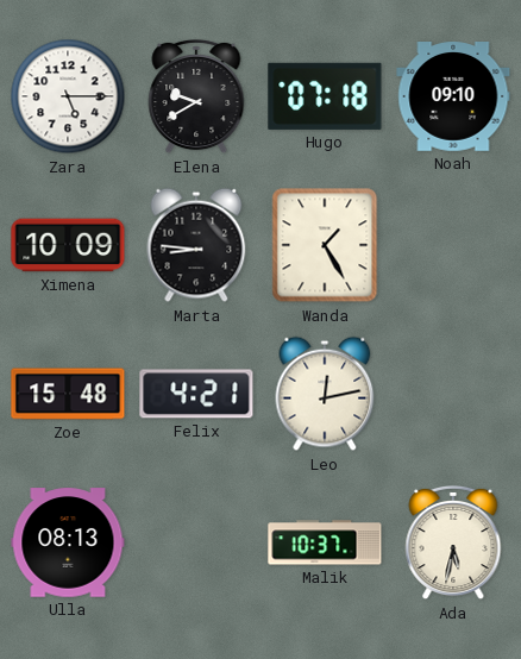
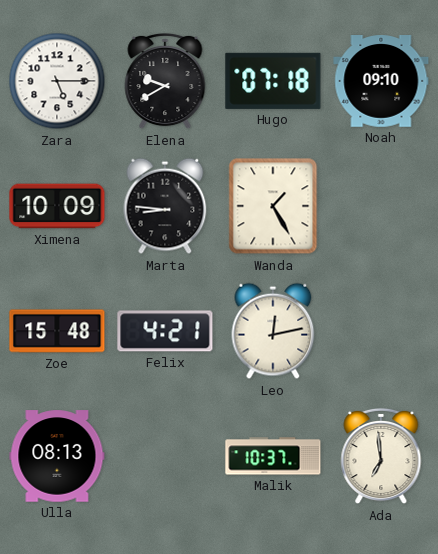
Ada: 5:32 -> 6:59 (381, 456)
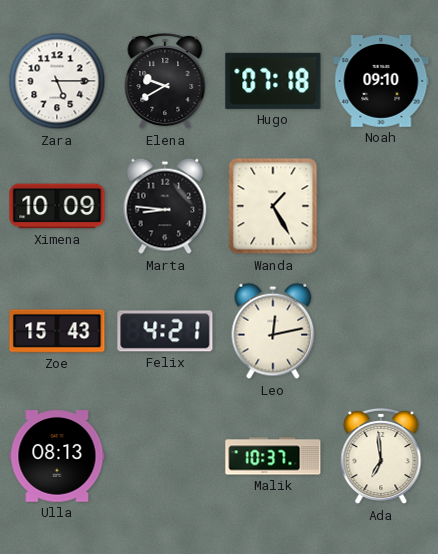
Zoe: 15:48 -> 15:43 (57, 331)
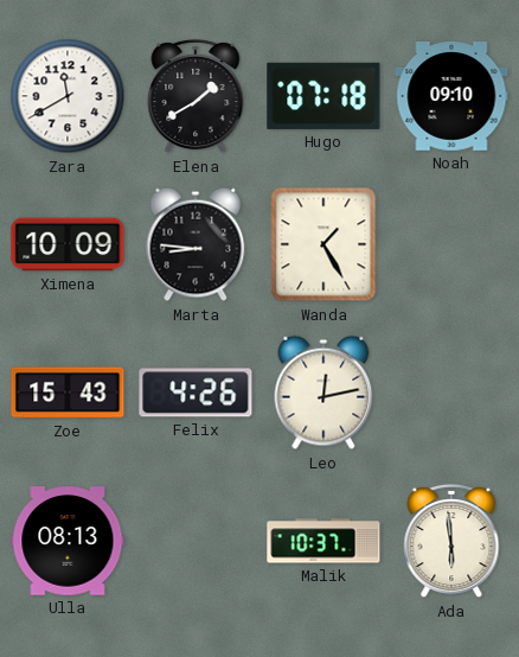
Zara: 5:15 -> 11:40 (68, 96)
Elena: 9:40 -> 1:40 (196, 96)
Felix: 4:21 -> 4:26 (196, 393)
Ada: 6:59 -> 5:59 (451, 541)
